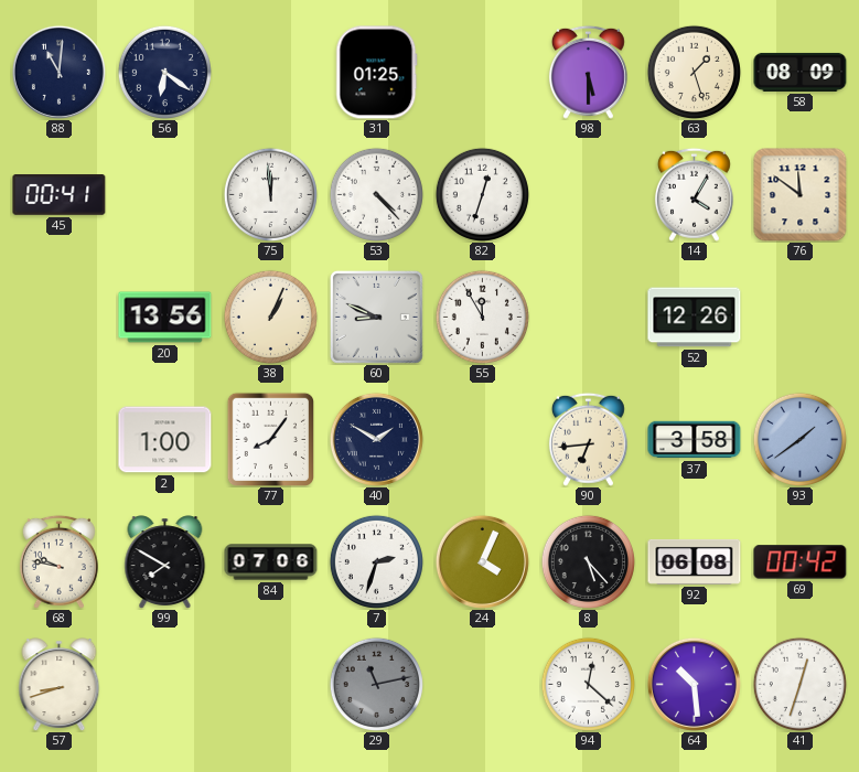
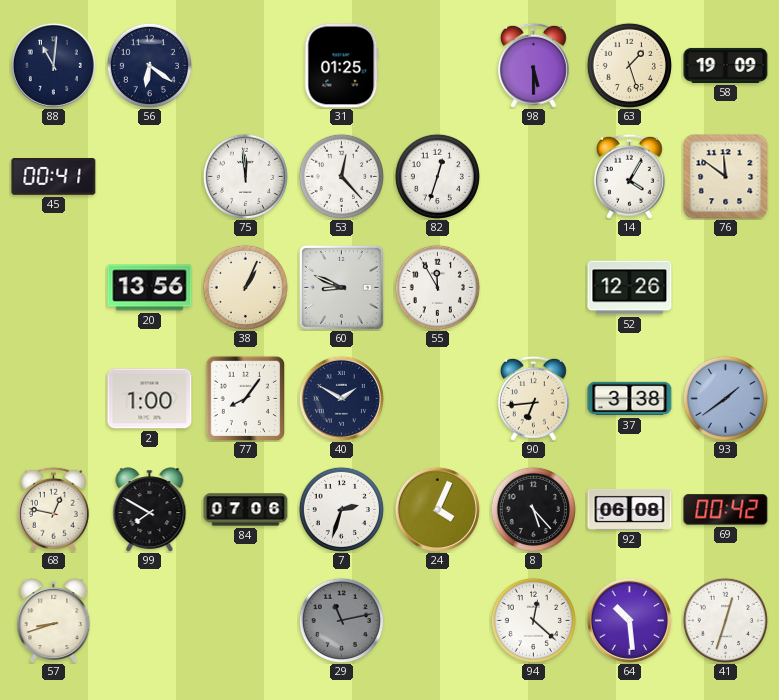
58: 08:09 -> 19:09 (726, 65)
53: 4:23 -> 12:23 (341, 176)
37: 3:58 -> 3:38 (630, 399)
68: 9:47 -> 12:47 (53, 509)
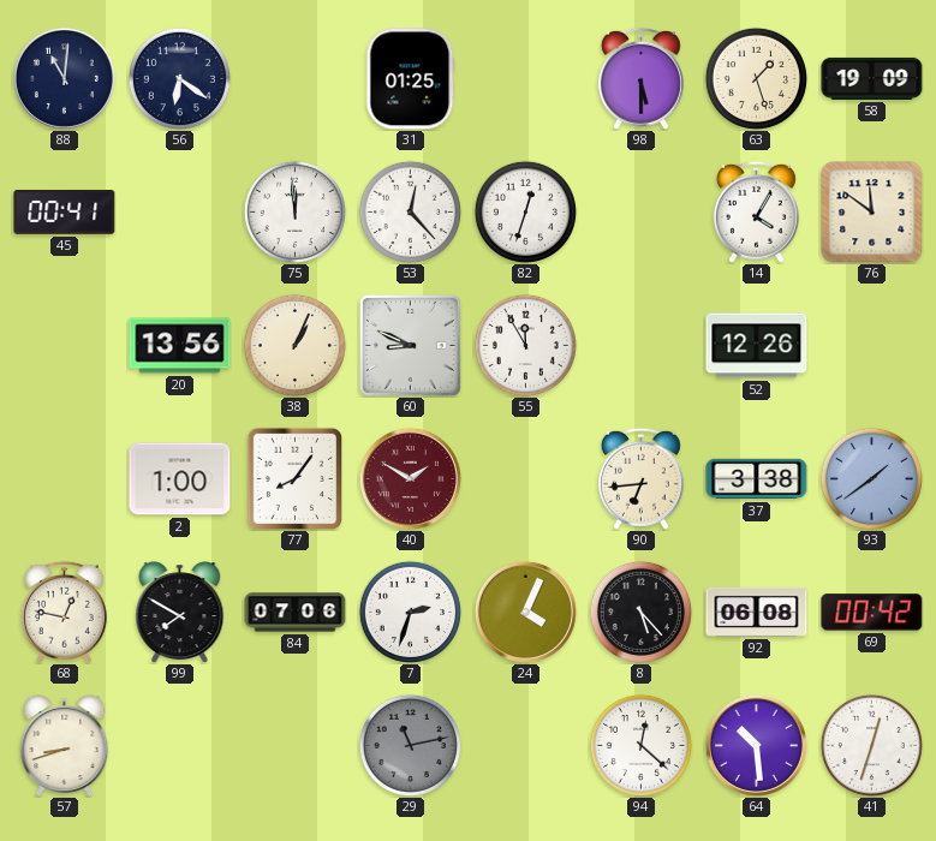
40 dial: navy -> burgundy (410, 478)
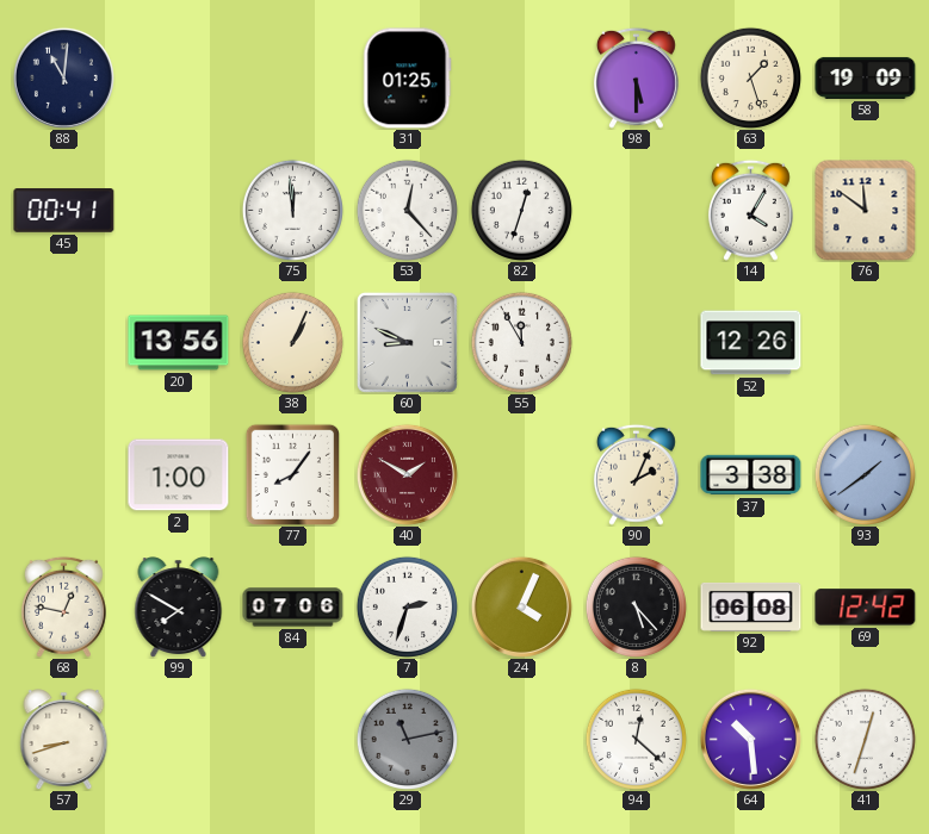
56: 6:21 -> none (179, 78)
90: 6:44 -> 2:04 (636, 474)
69: 00:42 -> 12:42 (866, 608)
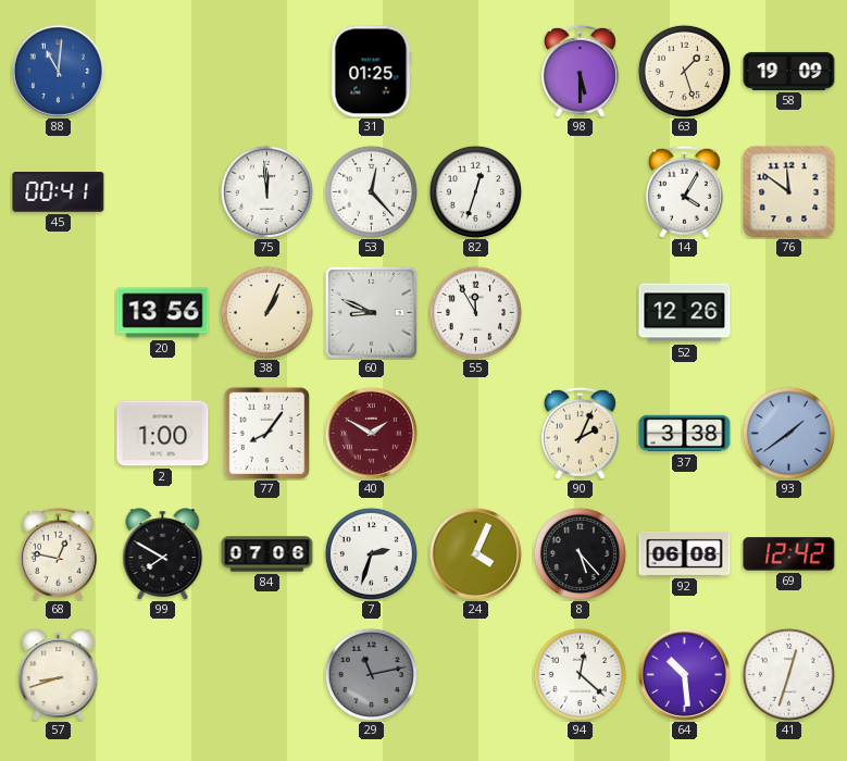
88 dial: navy -> blue (58, 71)
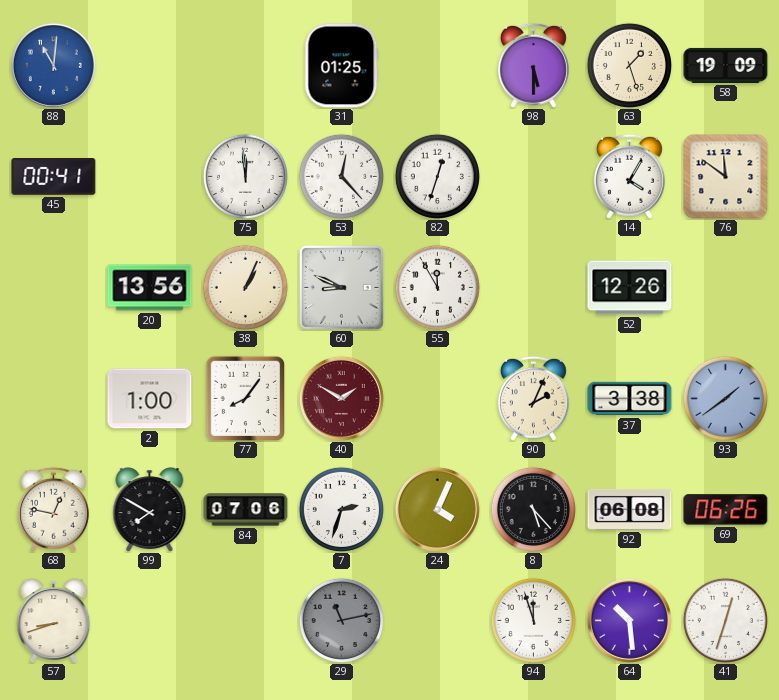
69: 12:42 -> 06:26 (726, 510)
94: 12:22 -> 11:57 (533, 620)
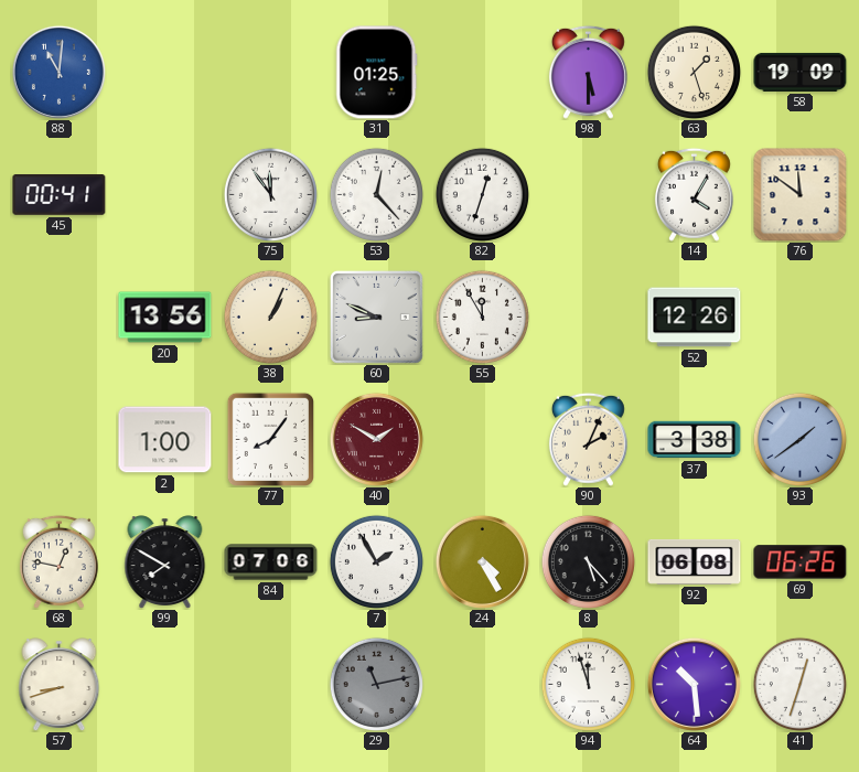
75: 11:59 -> 11:54 (270, 194)
7: 2:33 -> 1:55 (376, 561)
24: 4:04 -> 4:25 (482, 561)
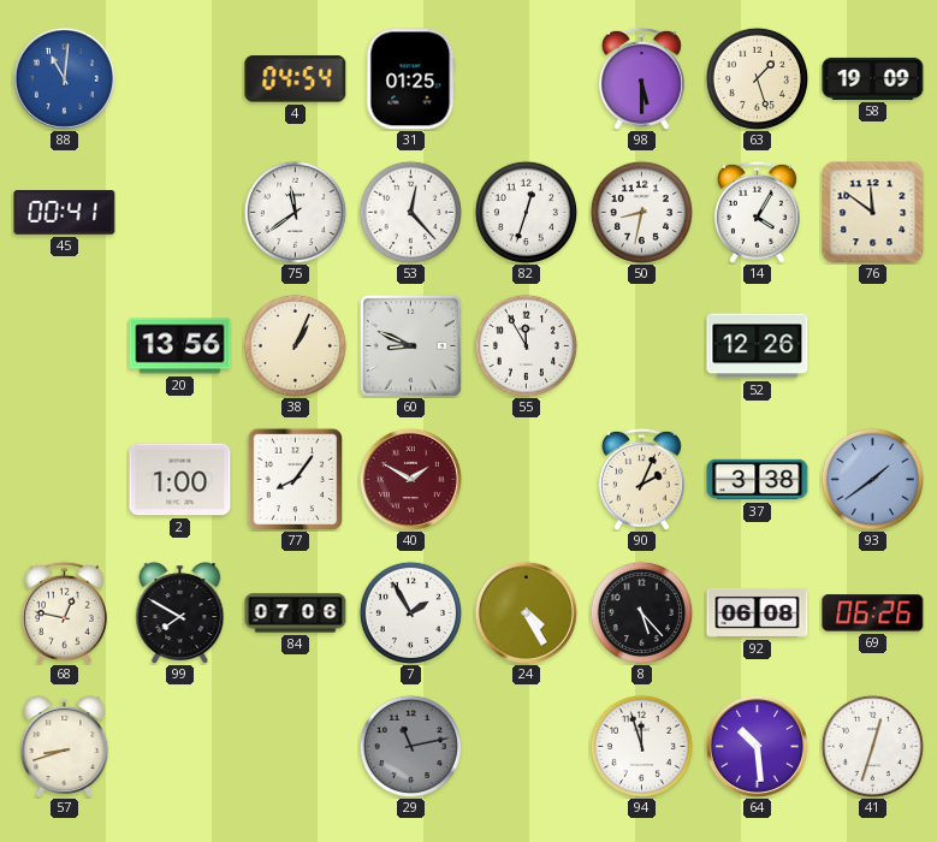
4: none -> 04:54 (296, 79)
75: 11:54 -> 11:39 (295, 212)
50: none -> 8:32 (641, 212)
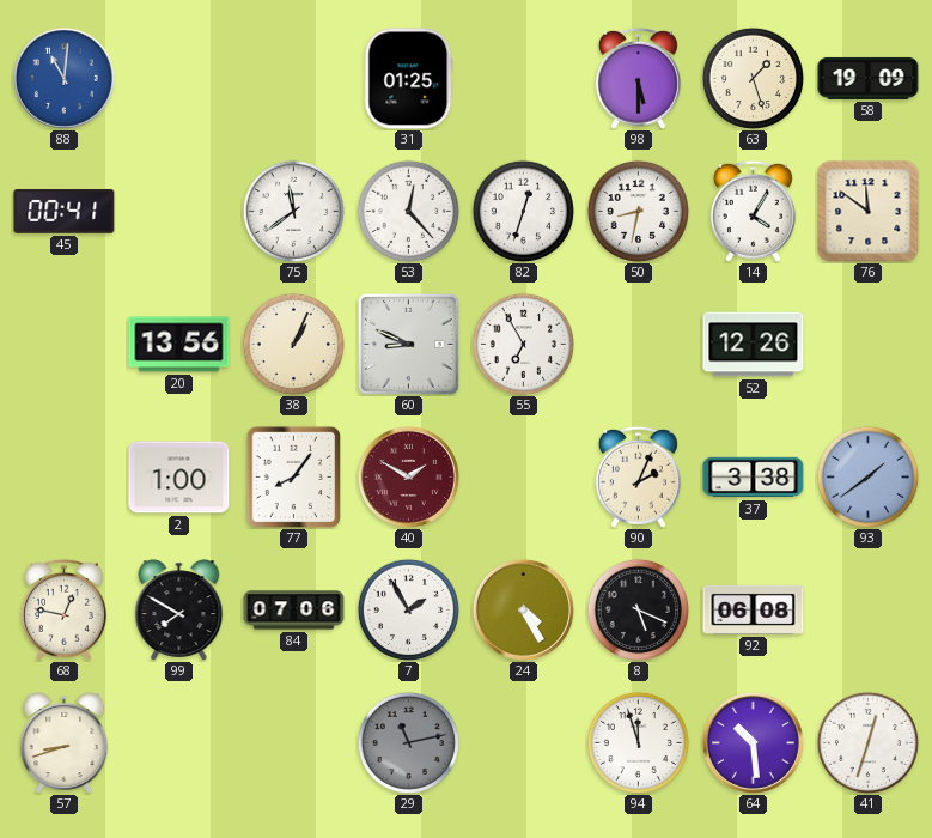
4: 04:54 -> none (296, 79)
55: 11:55 -> 6:55 (523, 344)
8: 5:23 -> 5:19 (638, 609)
69: 06:26 -> none (873, 613)
